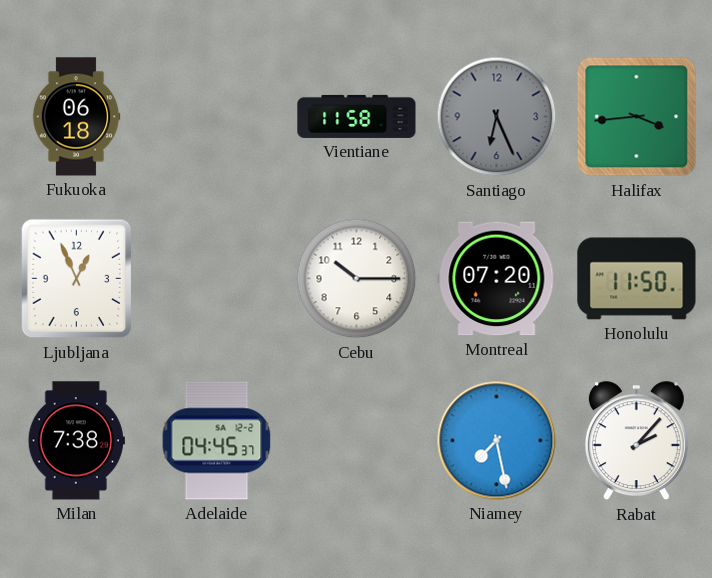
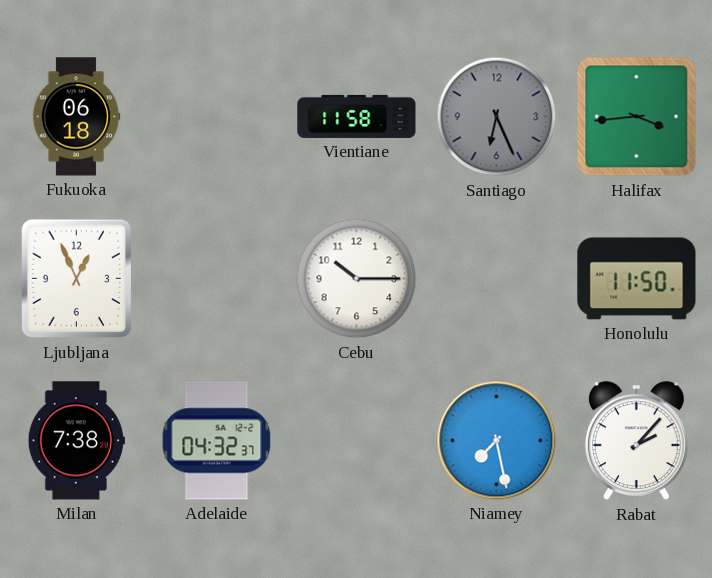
Montreal: 07:20 -> none (497, 279)
Adelaide: 04:45 -> 04:32 (217, 441)
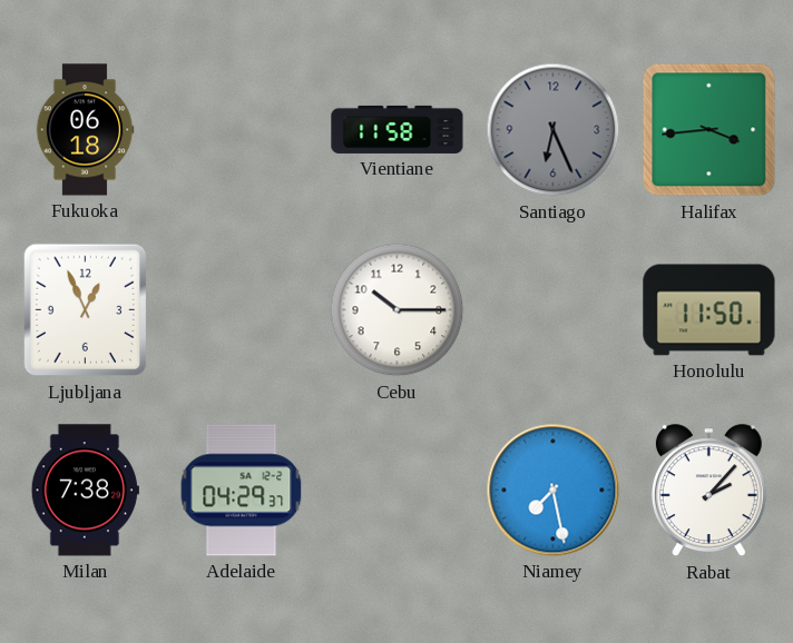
Adelaide: 04:32 -> 04:29 (242, 491)
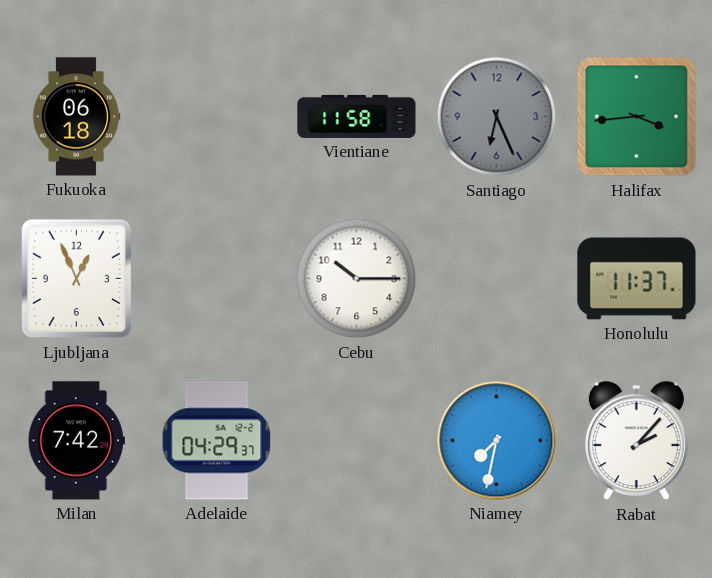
Honolulu: 11:50 -> 11:37 (637, 279)
Milan: 7:38 -> 7:42 (76, 441)
Niamey: 7:28 -> 7:32 (497, 441)
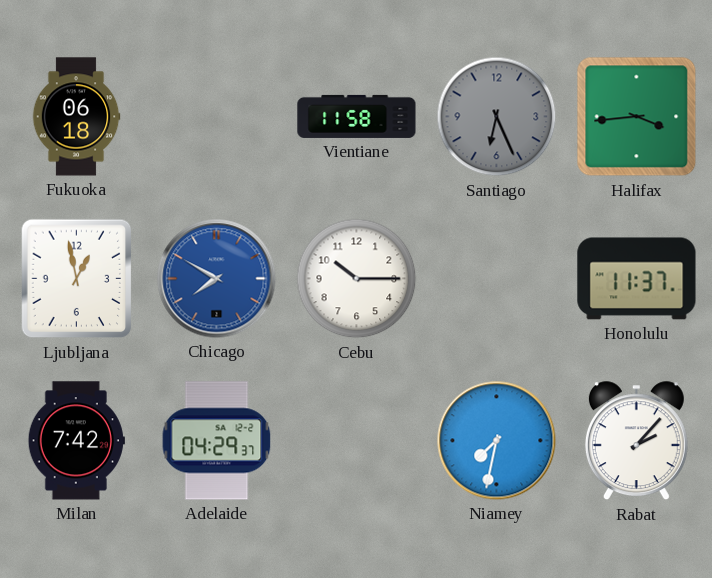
Ljubljana: 12:56 -> 12:58 (77, 279)
Chicago: none -> 7:50 (217, 279)
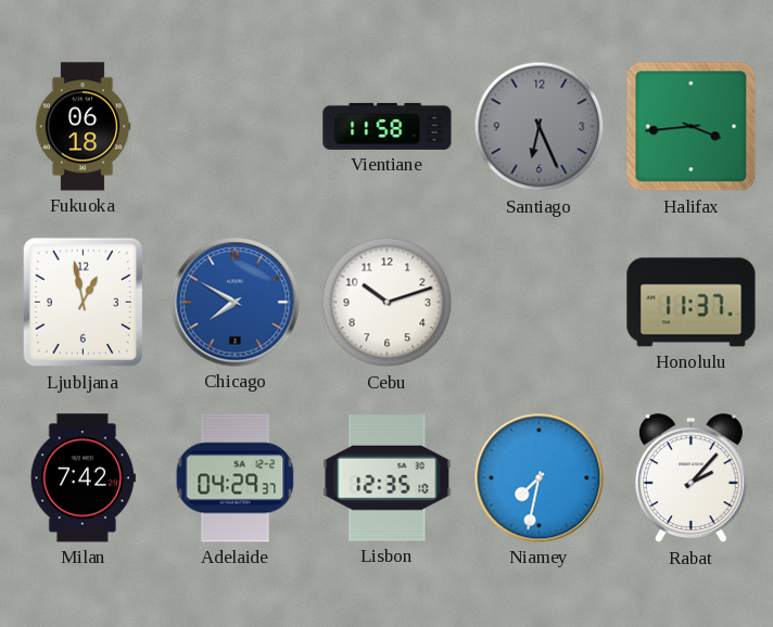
Cebu: 10:15 -> 10:12 (388, 303)
Lisbon: none -> 12:35 (388, 478)
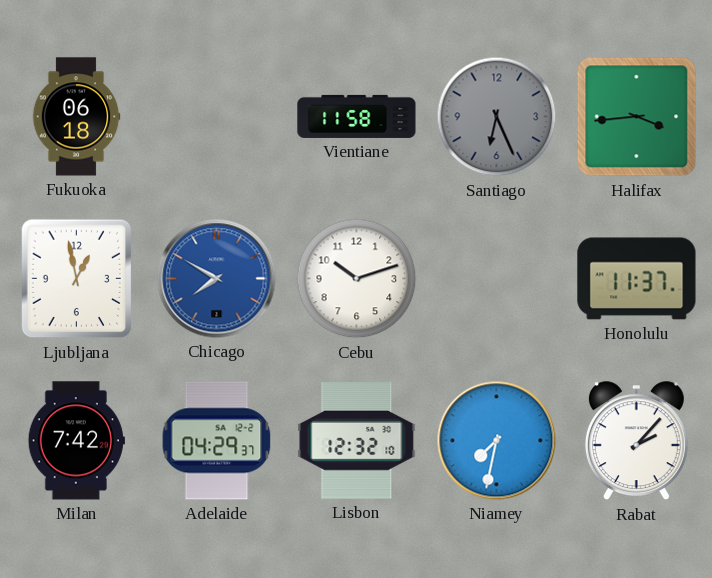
Lisbon: 12:35 -> 12:32 (357, 441)
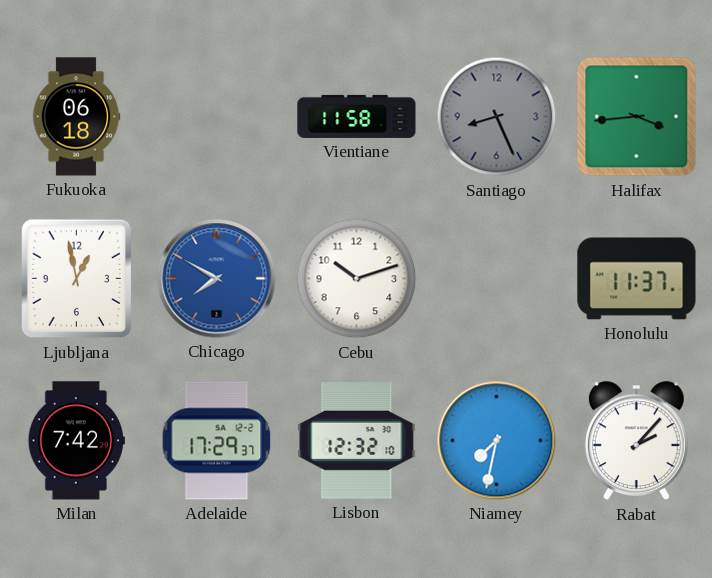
Santiago: 6:26 -> 8:26 (497, 117)
Adelaide: 04:29 -> 17:29 (217, 441)
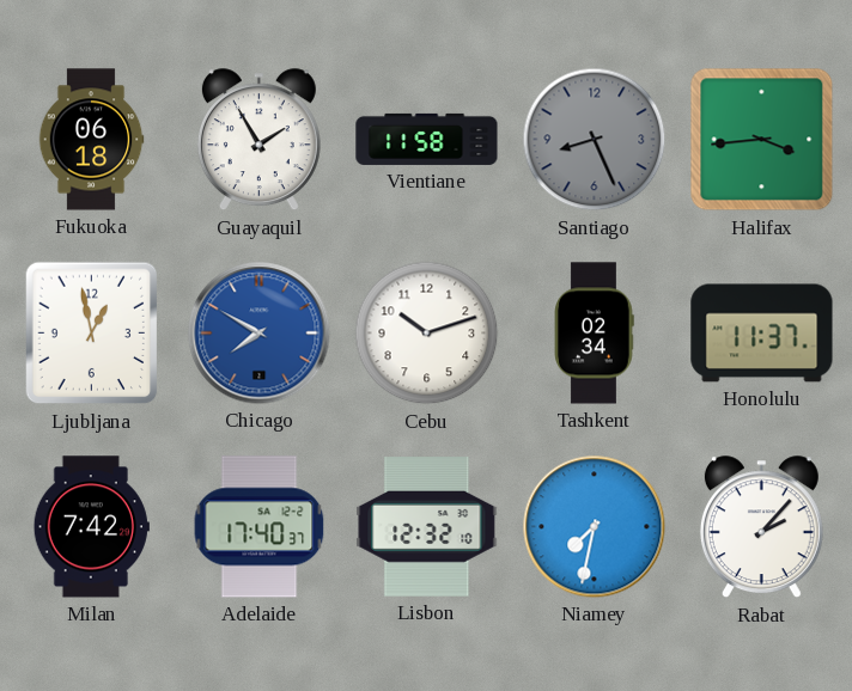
Guayaquil: none -> 1:55 (258, 140)
Tashkent: none -> 02:34 (594, 334)
Adelaide: 17:29 -> 17:40 (260, 527)
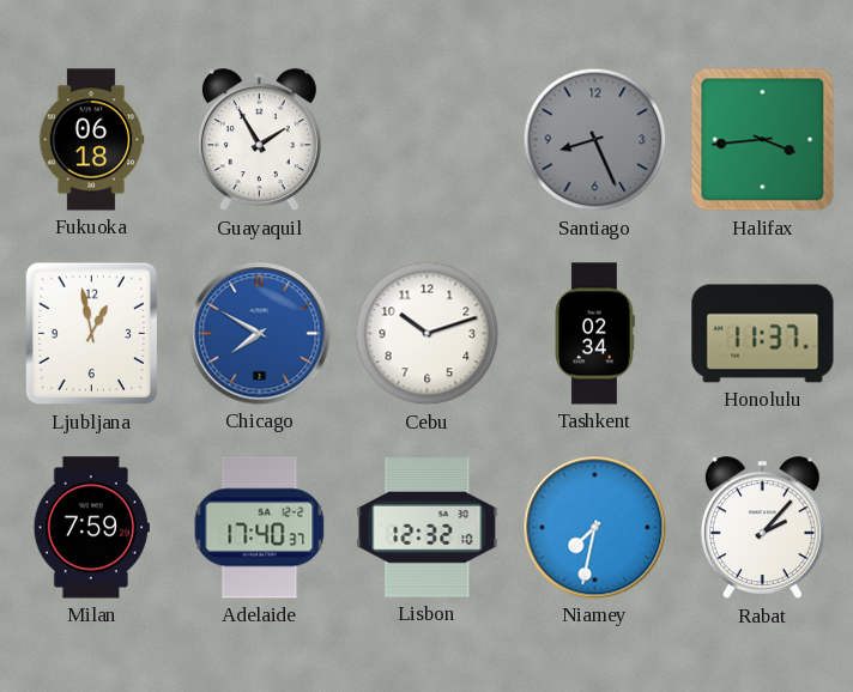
Vientiane: 11:58 -> none (427, 139)
Milan: 7:42 -> 7:59 (91, 528)
